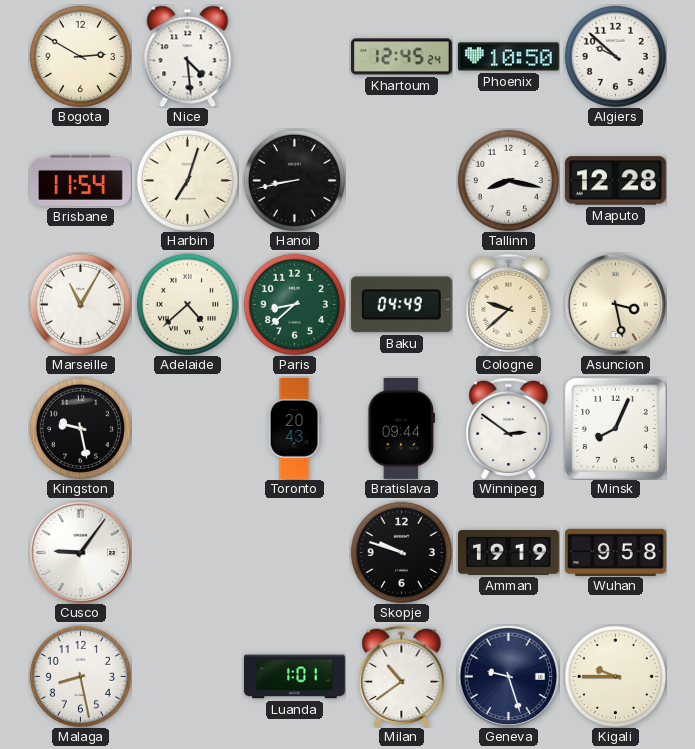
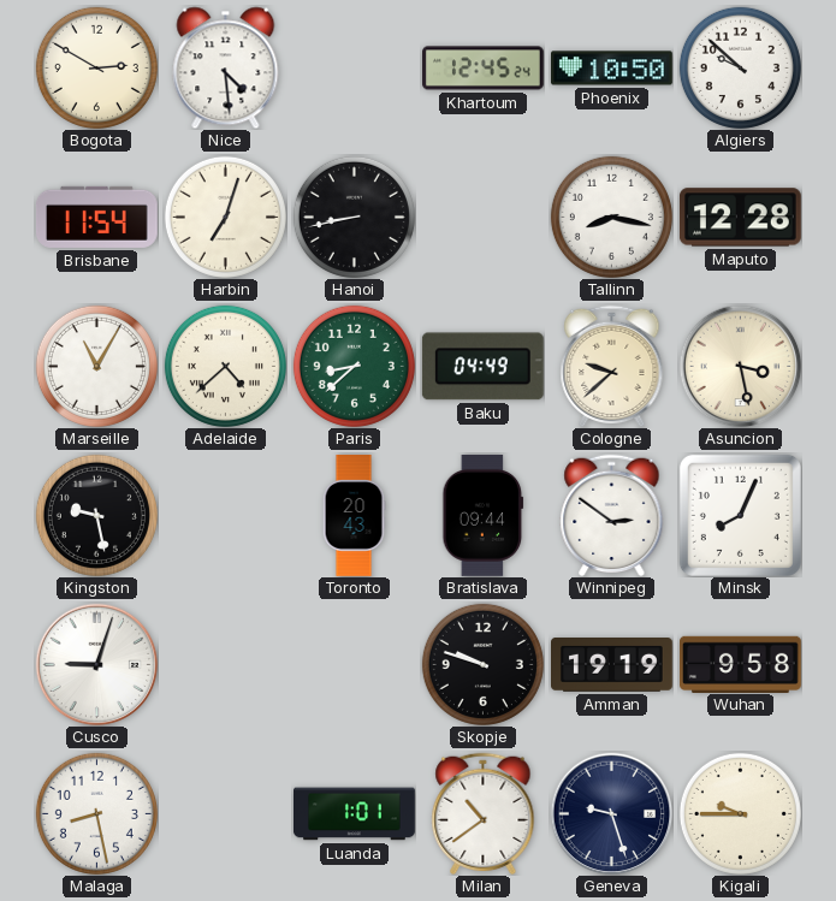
Cusco: 9:06 -> 9:03 (96, 664)
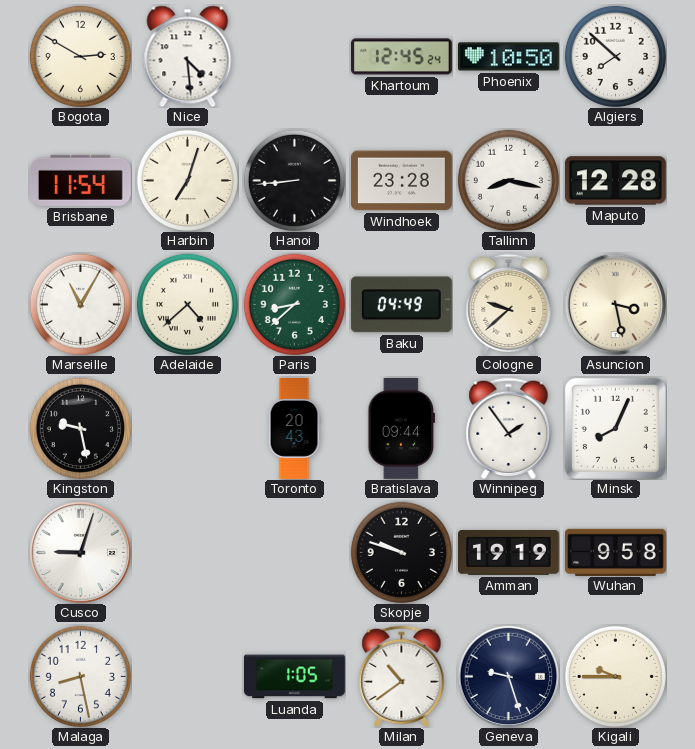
Algiers: 9:52 -> 7:52 (615, 56)
Hanoi: 8:43 -> 8:44 (294, 180)
Windhoek: none -> 23:28 (402, 181)
Winnipeg: 2:51 -> 1:54 (509, 428)
Luanda: 1:01 -> 1:05 (295, 677)
